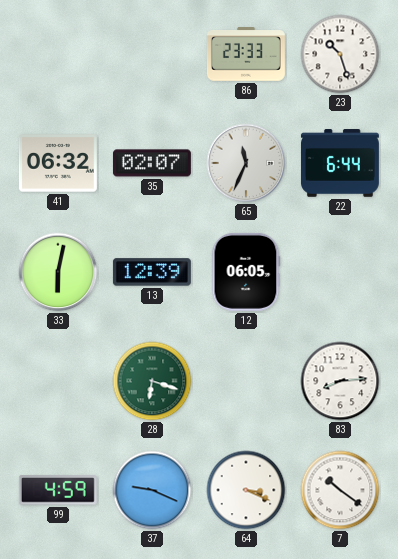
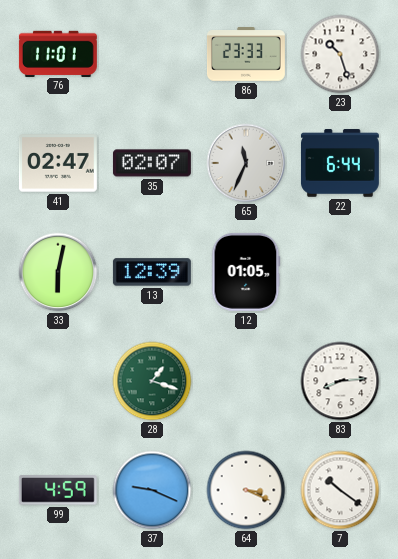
76: none -> 11:01 (58, 53)
41: 06:32 -> 02:47 (58, 163)
12: 06:05 -> 01:05 (246, 272)
28: 6:18 -> 1:18 (152, 381)
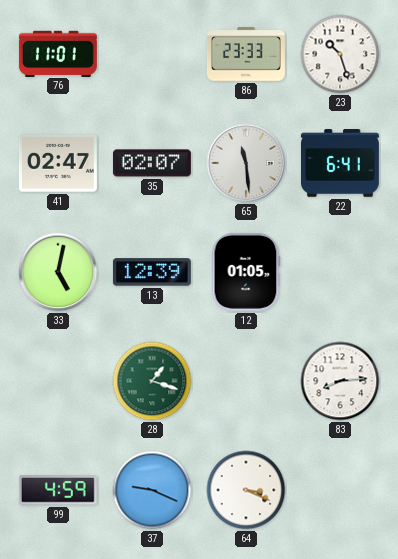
65: 11:34 -> 11:29 (246, 163)
22: 6:44 -> 6:41 (340, 163)
33: 6:02 -> 5:02 (58, 272)
7: 10:21 -> none (340, 490)
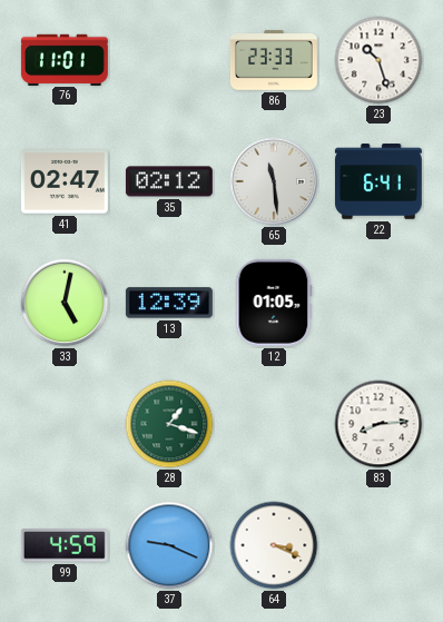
35: 02:07 -> 02:12 (169, 181)
